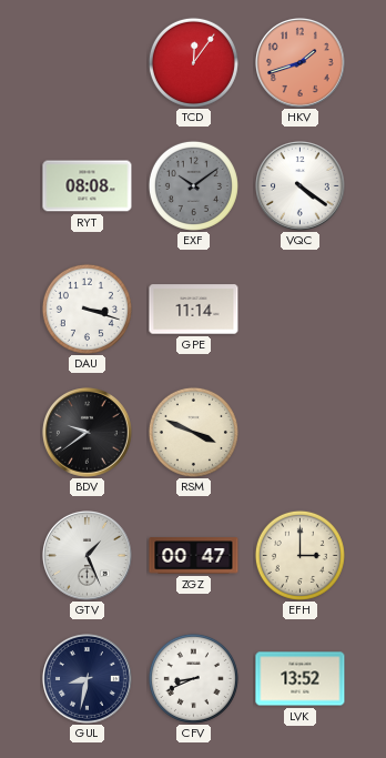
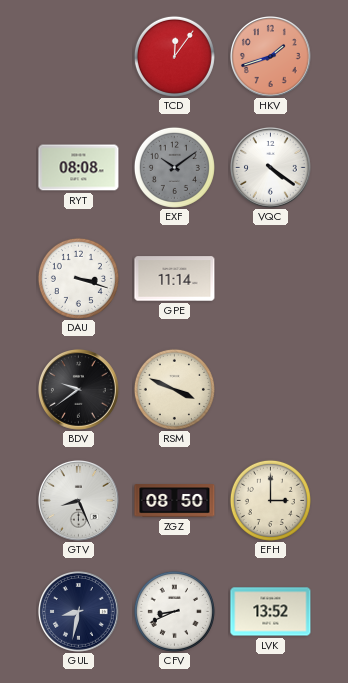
GTV: 1:26 -> 8:26 (79, 501)
ZGZ: 00:47 -> 08:50 (175, 501)
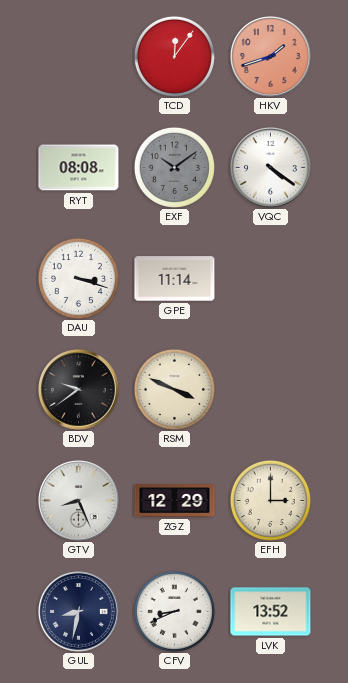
ZGZ: 08:50 -> 12:29 (175, 501)
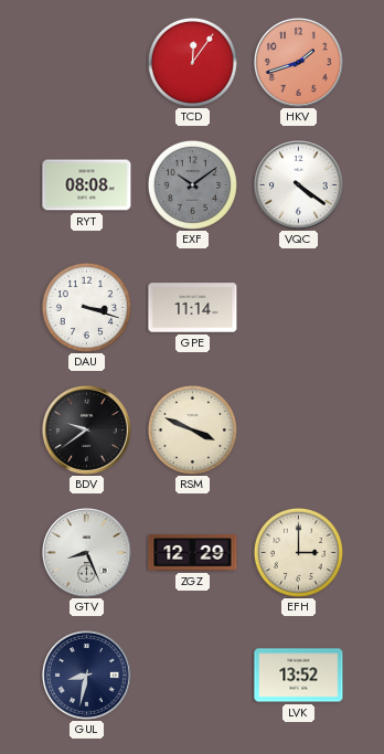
CFV: 8:41 -> none (174, 611)
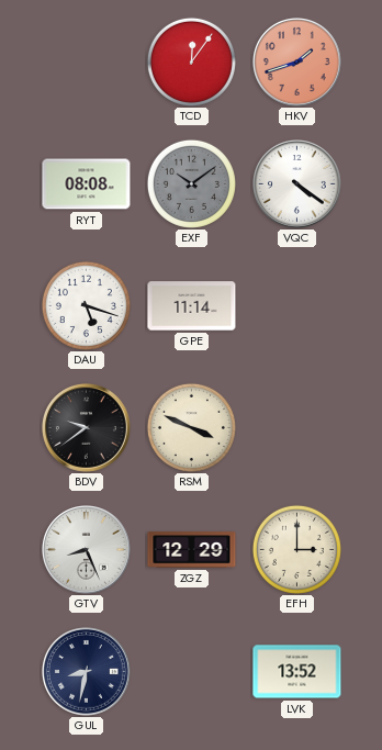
DAU: 3:18 -> 5:18 (86, 305)
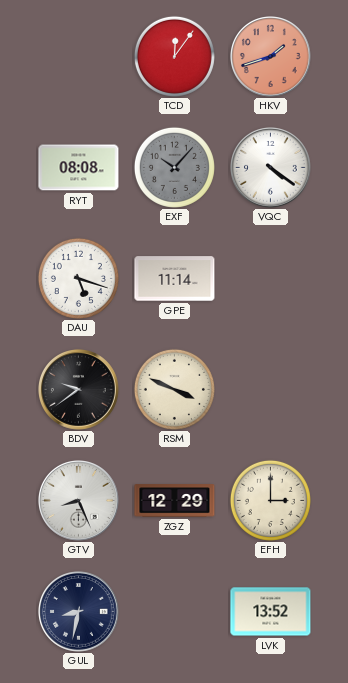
EXF: 10:09 -> 10:07 (174, 167)
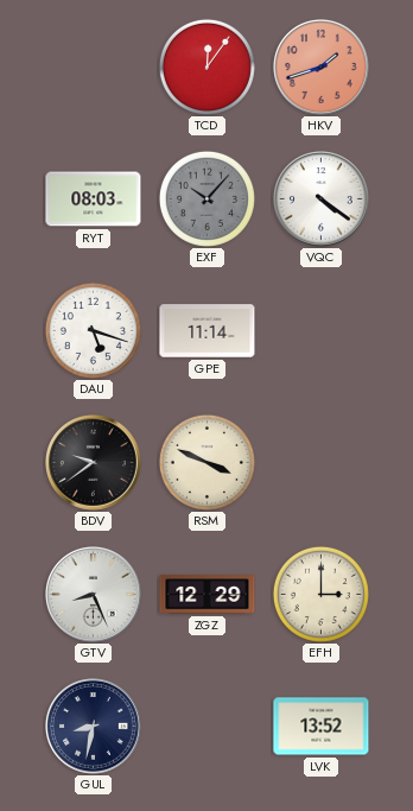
RYT: 08:08 -> 08:03 (94, 199)
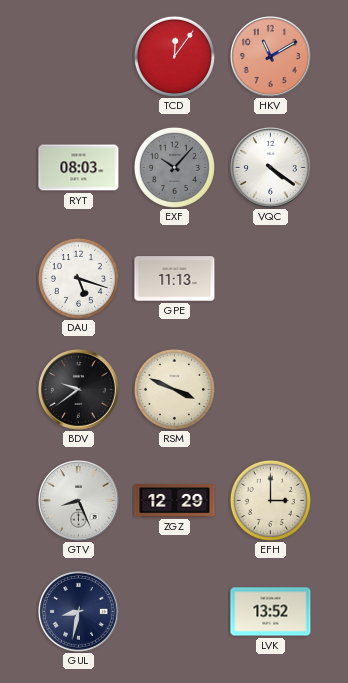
HKV: 1:42 -> 11:10 (271, 57)
GPE: 11:14 -> 11:13 (175, 279)
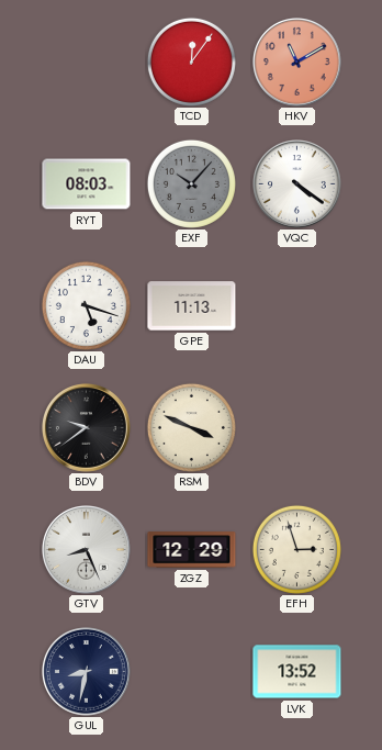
EFH: 3:00 -> 2:57 (296, 549)
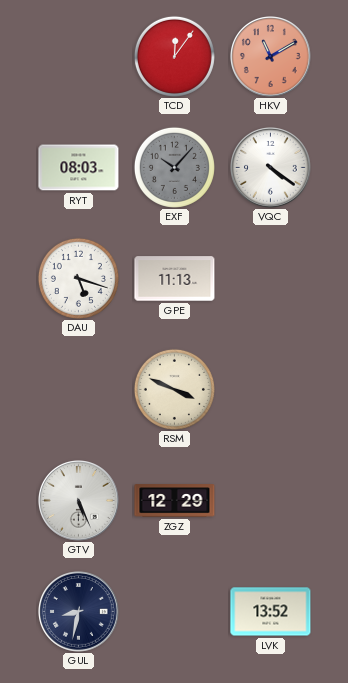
BDV: 9:39 -> none (87, 428)
GTV: 8:26 -> 5:26 (79, 501)
EFH: 2:57 -> none (296, 549)
